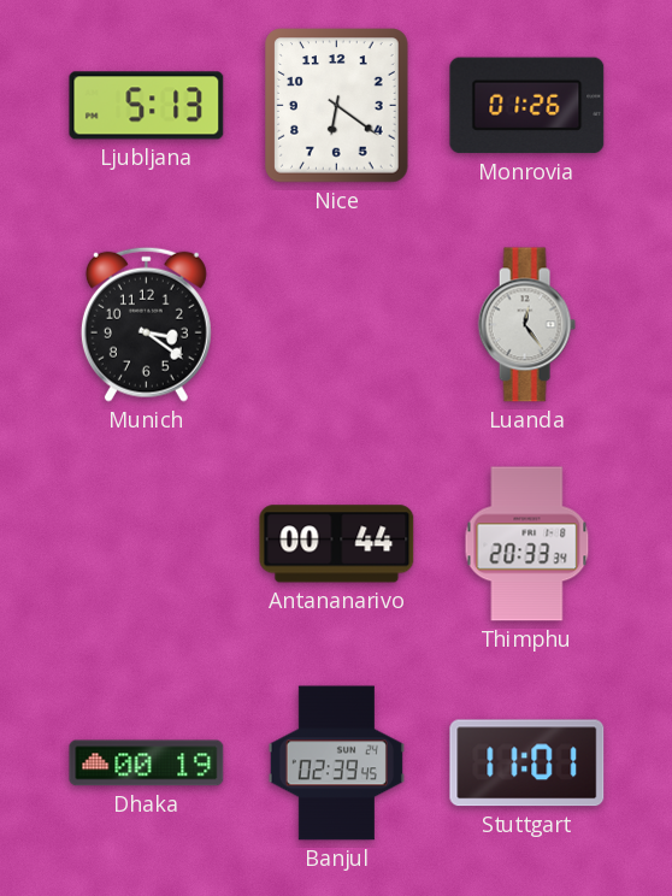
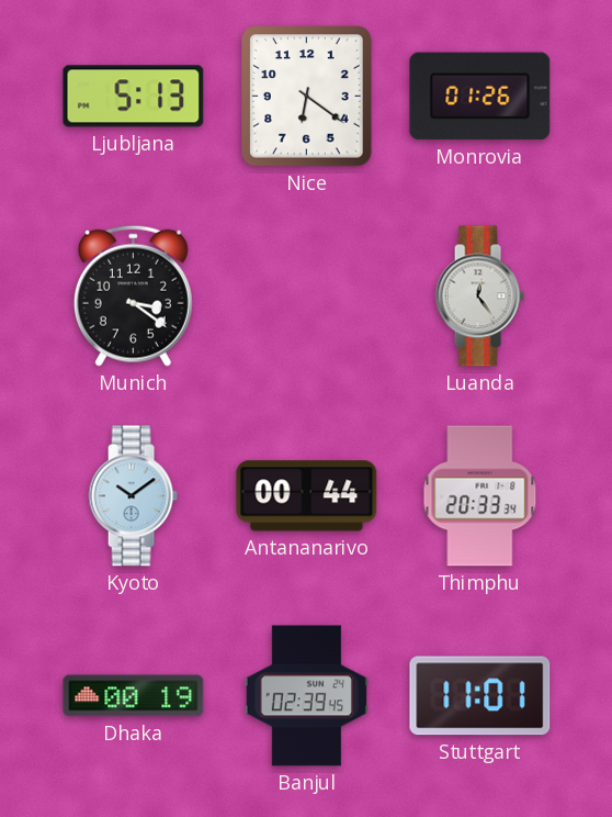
Kyoto: none -> 10:09 (133, 496)
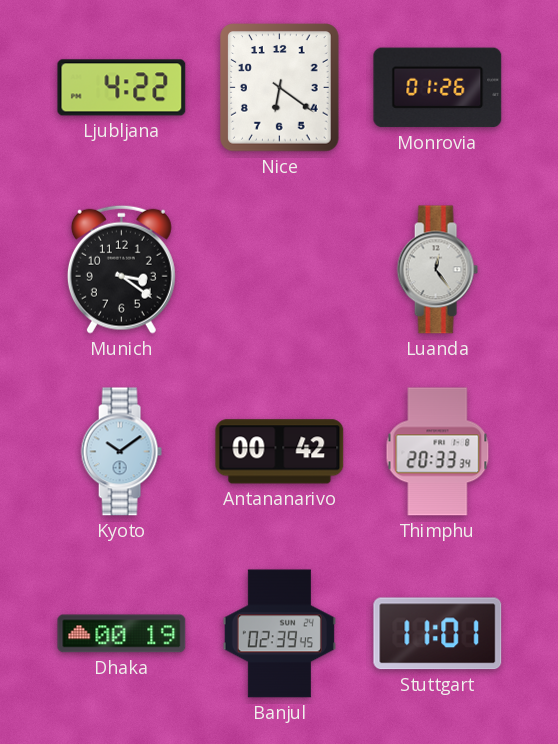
Ljubljana: 5:13 -> 4:22 (122, 88)
Antananarivo: 00:44 -> 00:42 (280, 452)
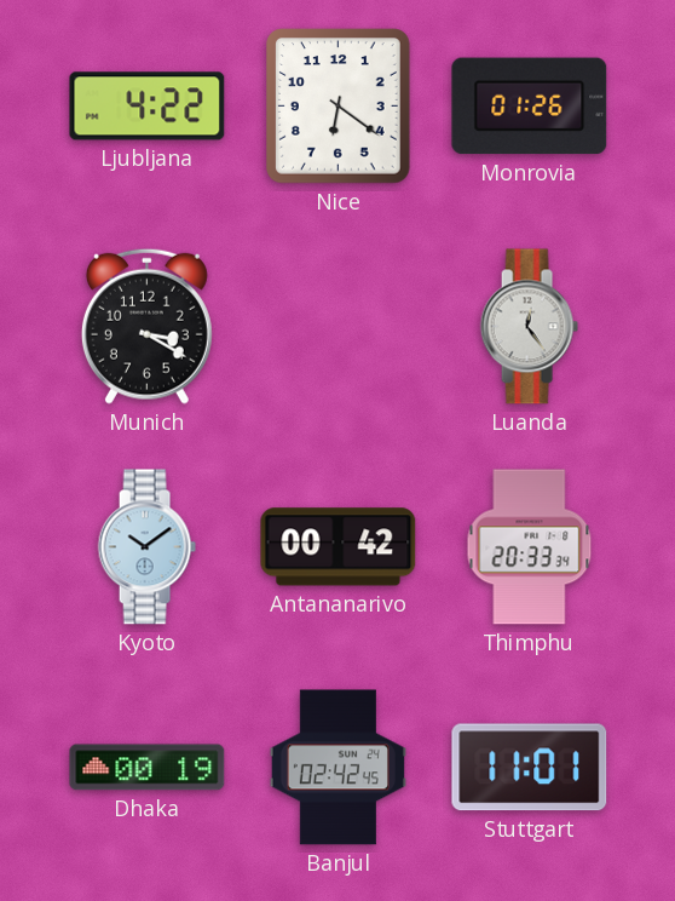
Munich: 3:21 -> 3:20 (146, 326)
Banjul: 02:39 -> 02:42 (337, 768)
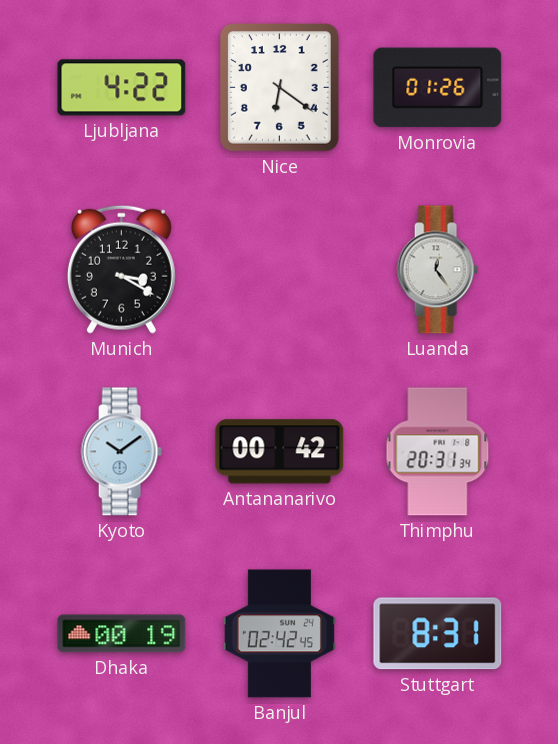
Thimphu: 20:33 -> 20:31 (438, 452)
Stuttgart: 11:01 -> 8:31 (438, 634)
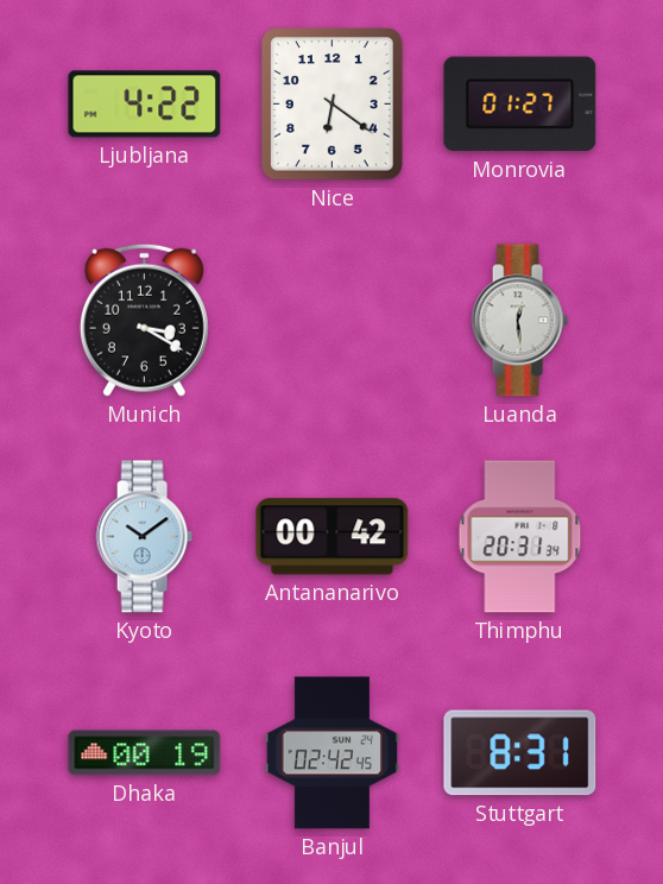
Monrovia: 01:26 -> 01:27 (520, 105)
Luanda: 12:24 -> 12:29 (519, 321)
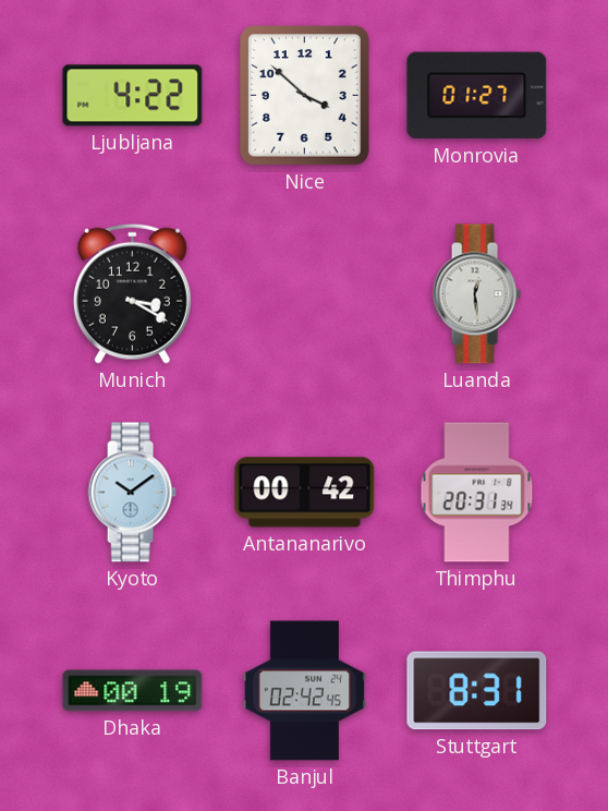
Nice: 6:21 -> 3:52 (305, 96)
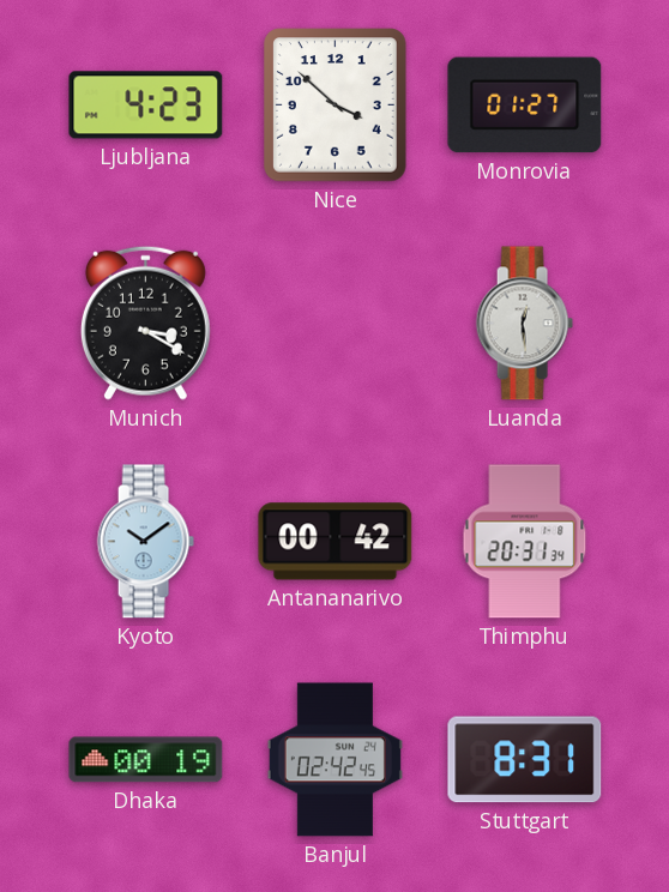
Ljubljana: 4:22 -> 4:23 (146, 106)
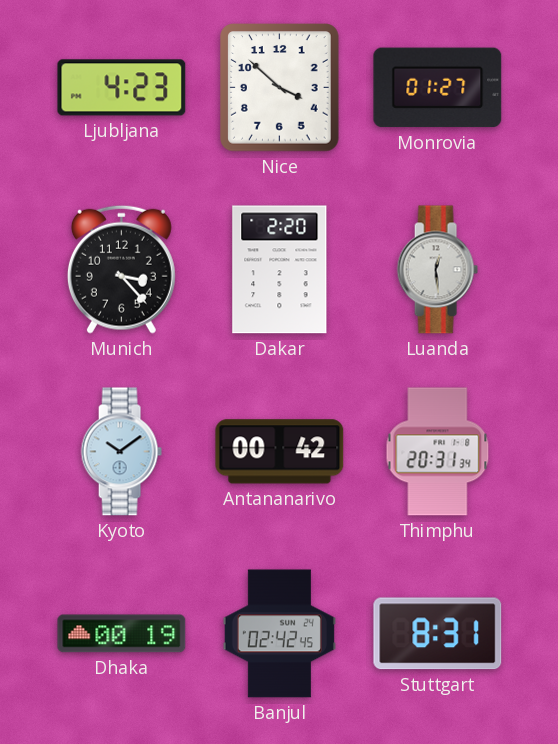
Munich: 3:20 -> 3:23 (121, 269)
Dakar: none -> 2:20 (280, 270)
